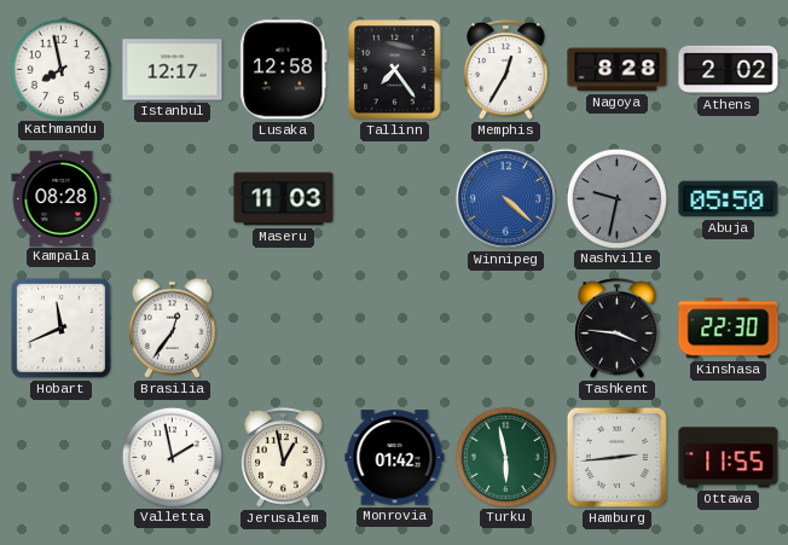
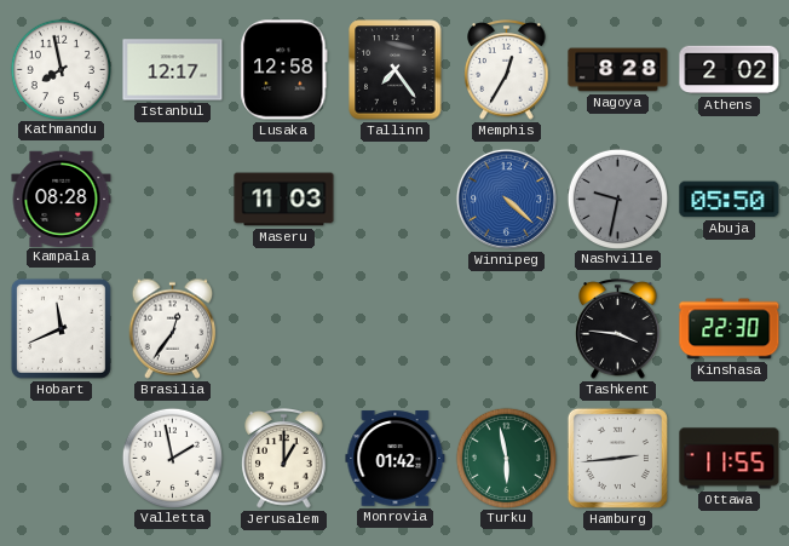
Jerusalem: 12:58 -> 1:00 (284, 459)
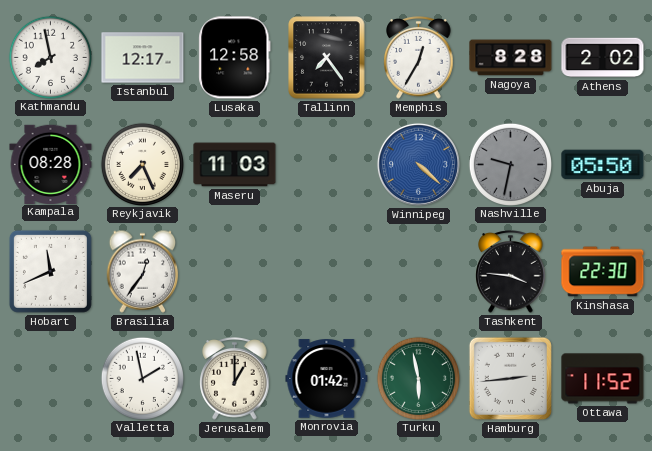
Reykjavik: none -> 7:26 (142, 164)
Ottawa: 11:55 -> 11:52 (603, 379)
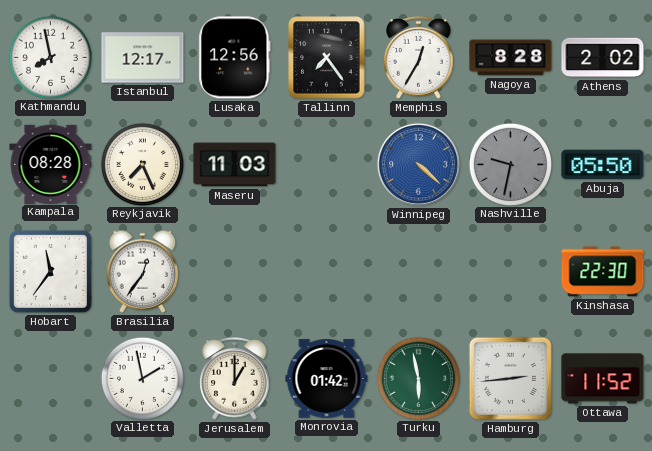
Lusaka: 12:58 -> 12:56 (235, 58)
Hobart: 11:41 -> 11:36 (50, 271)
Tashkent: 3:46 -> none (511, 272)
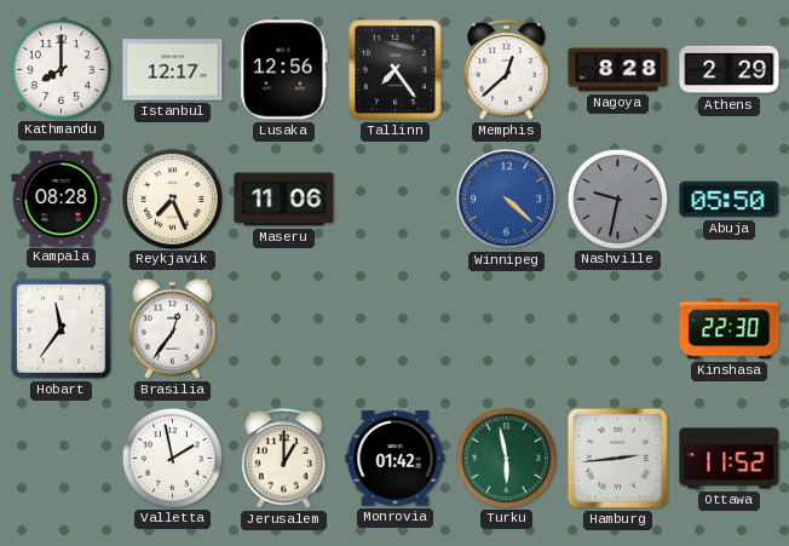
Kathmandu: 7:58 -> 8:00 (61, 69)
Memphis: 12:35 -> 12:38 (507, 70)
Athens: 2:02 -> 2:29 (730, 70)
Maseru: 11:03 -> 11:06 (284, 200)
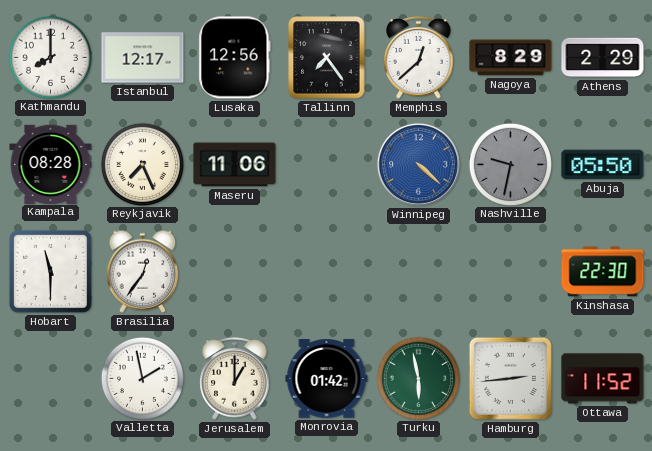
Nagoya: 8:28 -> 8:29 (511, 58)
Hobart: 11:36 -> 11:30 (50, 271)
